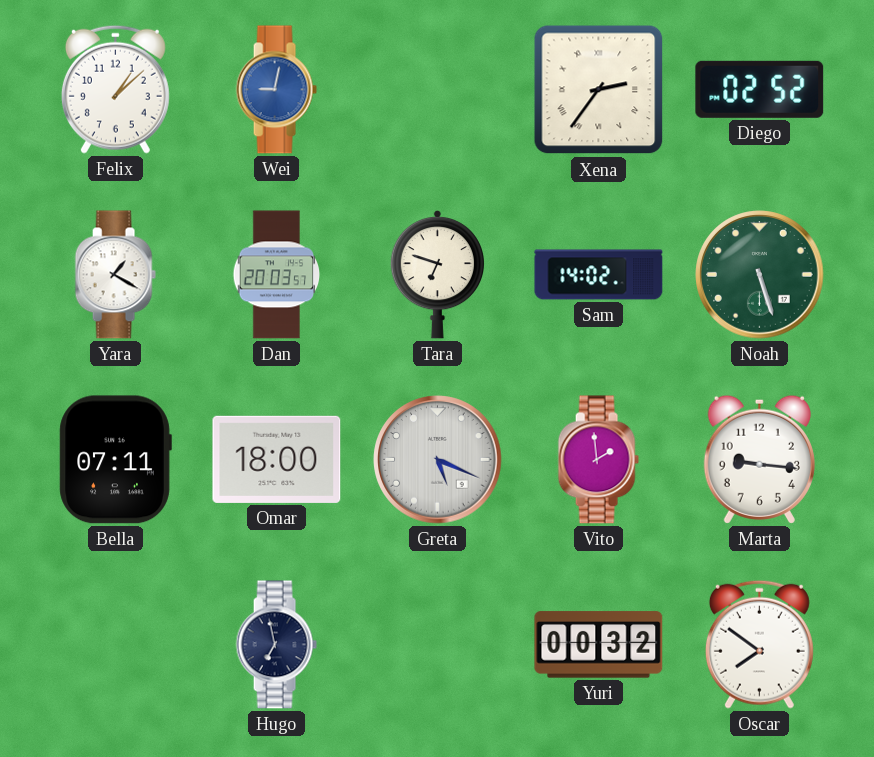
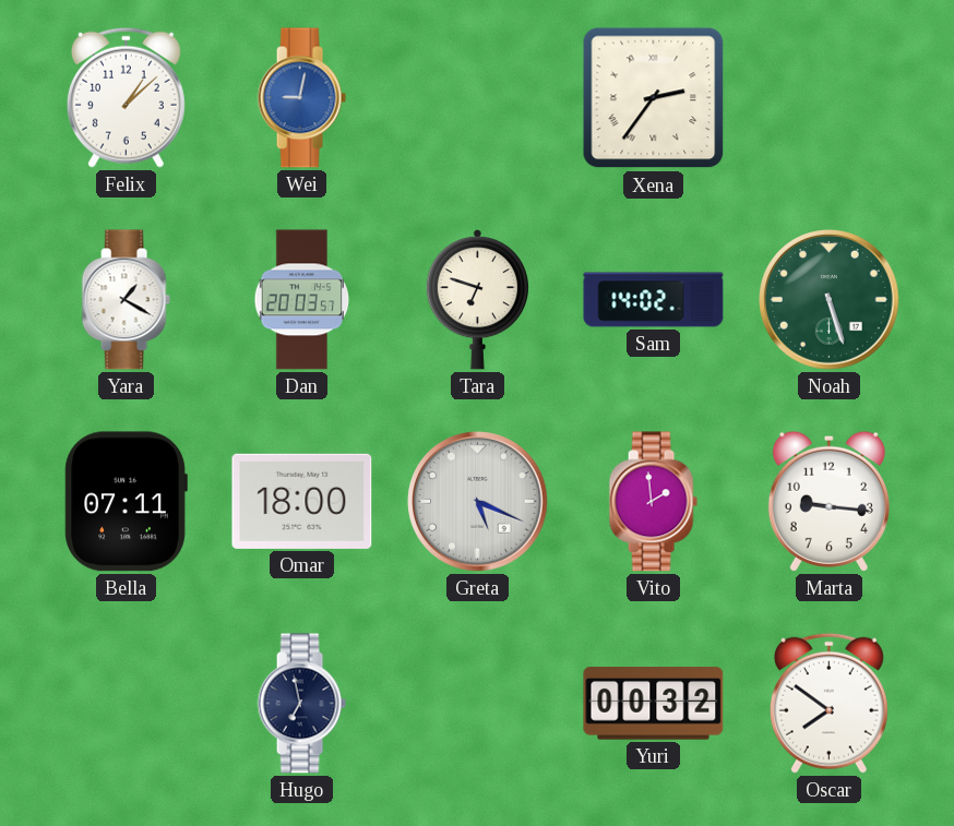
Diego: 02:52 -> none (760, 89)
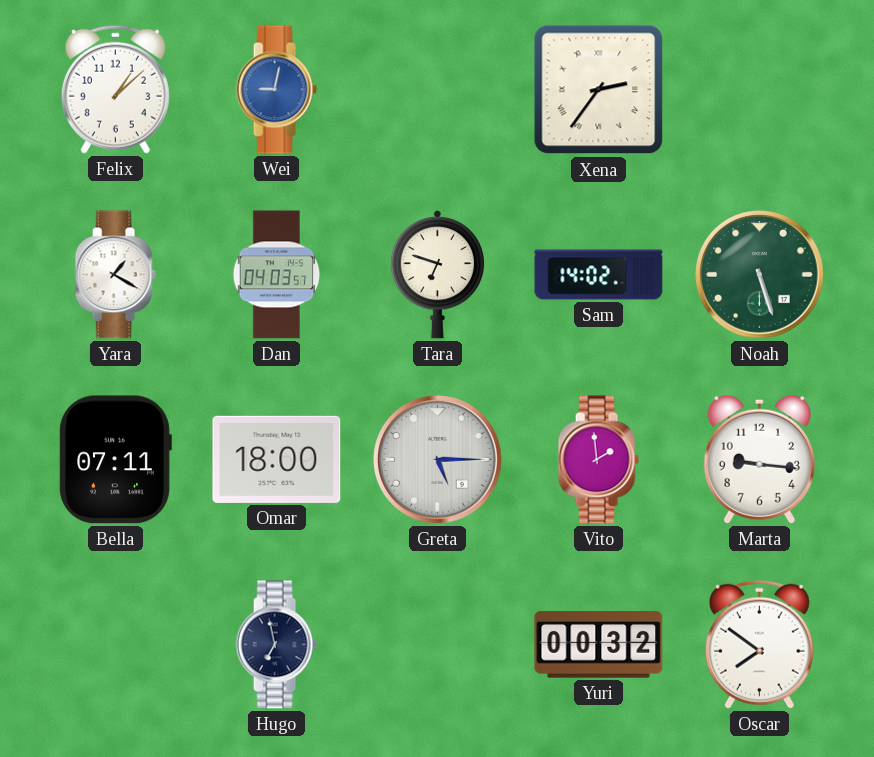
Dan: 20:03 -> 04:03 (277, 275)
Greta: 5:19 -> 5:15 (438, 460)
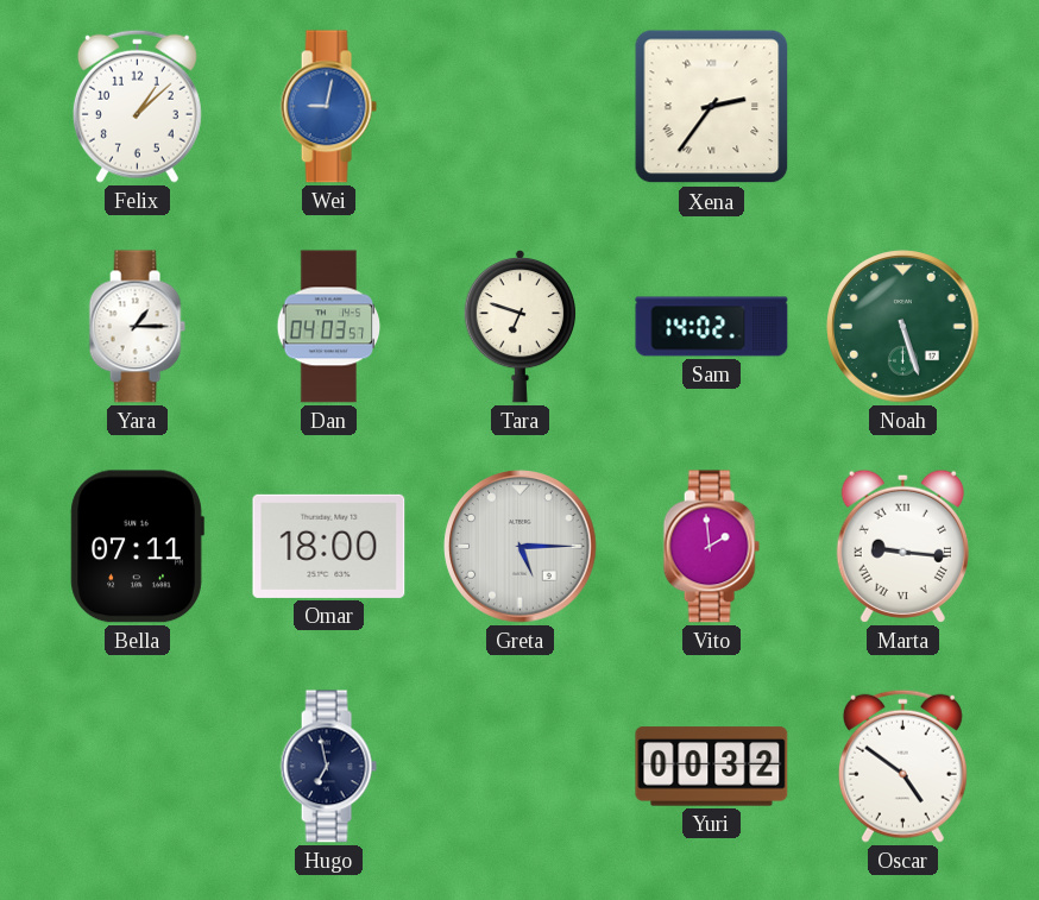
Yara: 1:20 -> 1:15 (137, 327)
Marta numerals: Arabic -> Roman (902, 546)
Oscar: 7:51 -> 4:51 (902, 766)
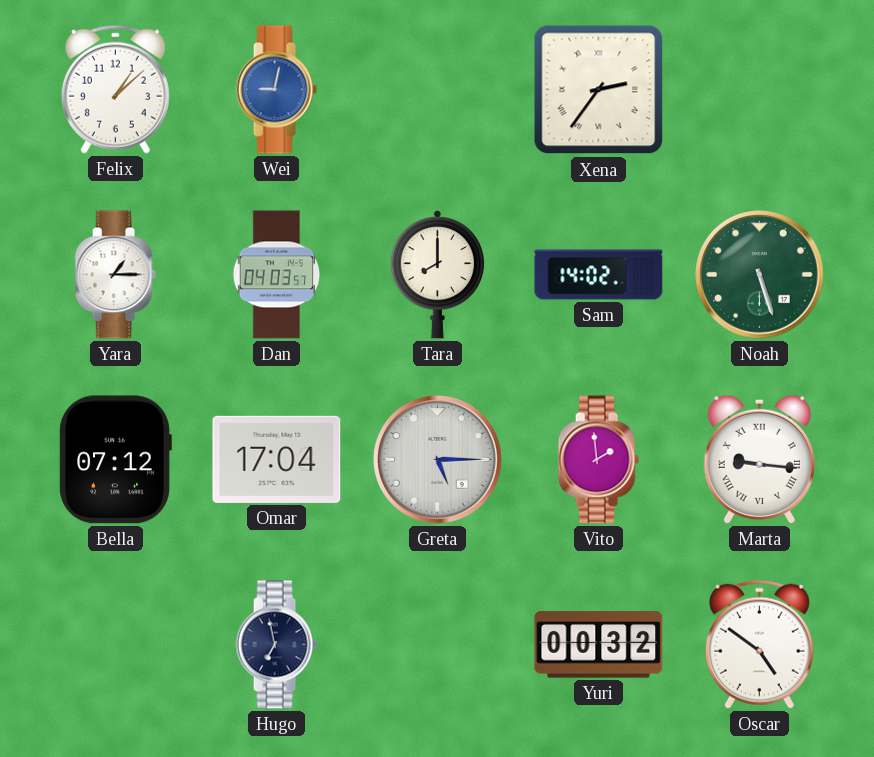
Tara: 6:48 -> 8:00 (437, 274)
Bella: 07:11 -> 07:12 (115, 460)
Omar: 18:00 -> 17:04 (277, 459)
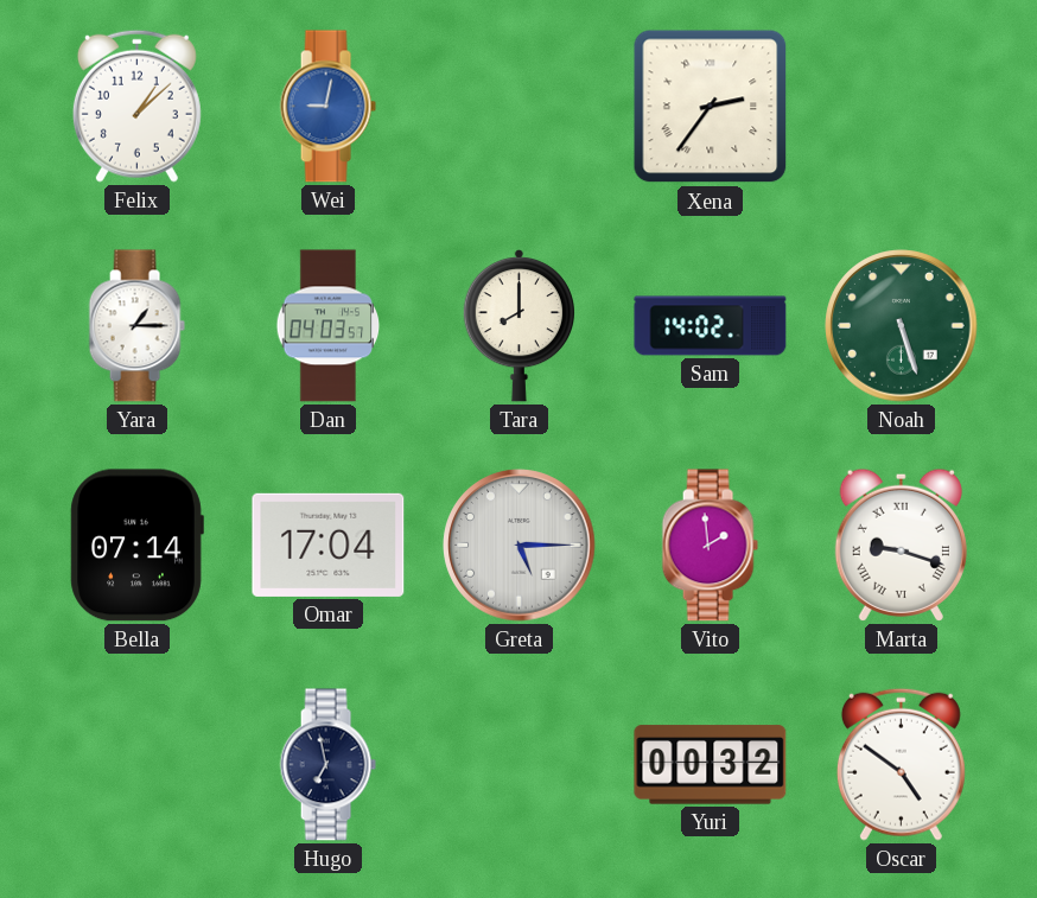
Bella: 07:12 -> 07:14 (136, 546)
Marta: 9:16 -> 9:18 (901, 544)
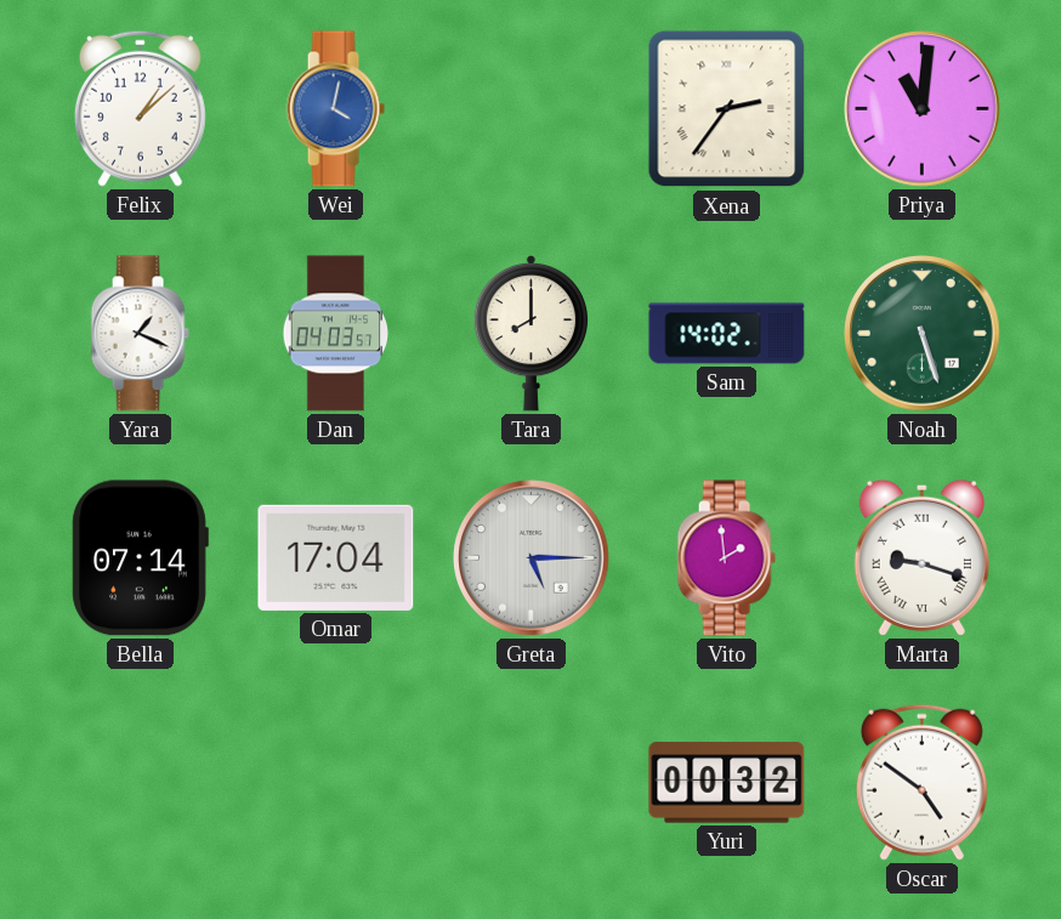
Wei: 9:02 -> 4:02 (335, 109)
Priya: none -> 11:01 (923, 109)
Yara: 1:15 -> 1:19 (140, 334)
Hugo: 6:58 -> none (327, 765)
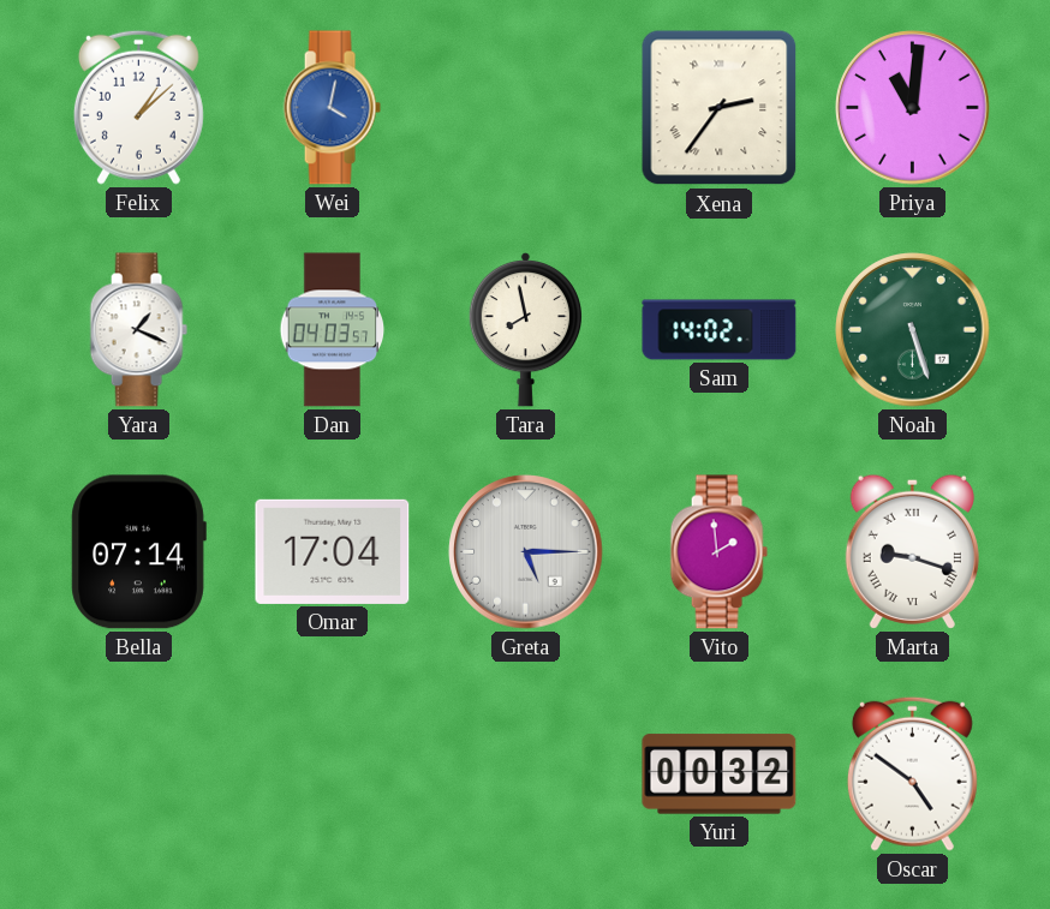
Tara: 8:00 -> 7:58 (525, 329)
